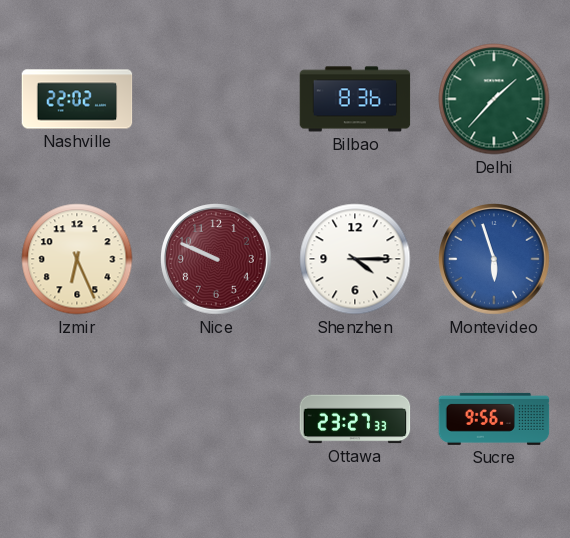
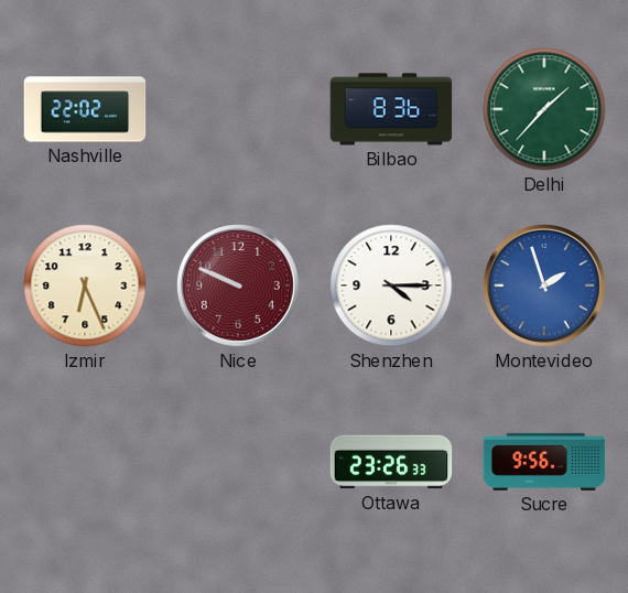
Montevideo: 5:57 -> 1:57 (545, 287)
Ottawa: 23:27 -> 23:26 (391, 462)
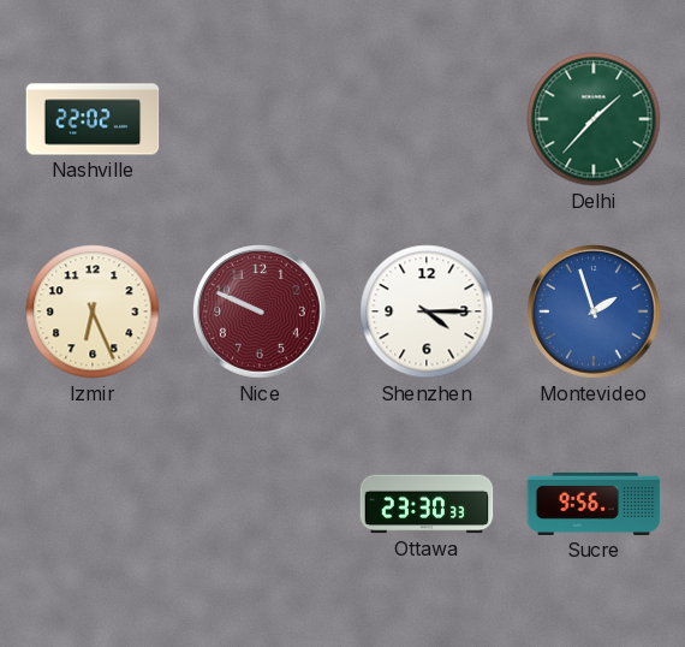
Bilbao: 8:36 -> none (391, 109)
Ottawa: 23:26 -> 23:30 (427, 504)
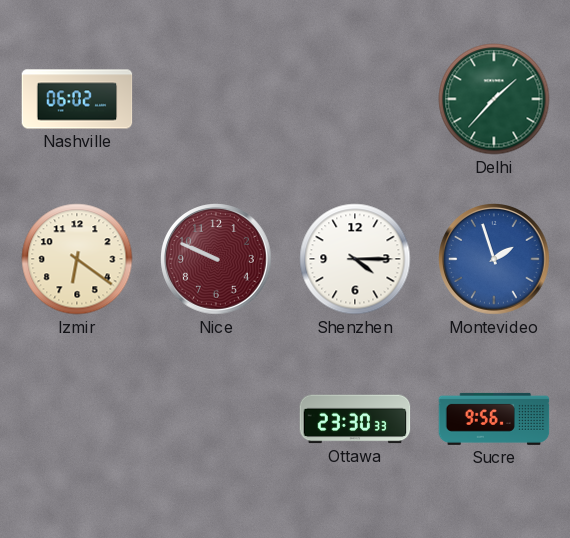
Nashville: 22:02 -> 06:02 (77, 99)
Izmir: 6:26 -> 6:21 (77, 259)
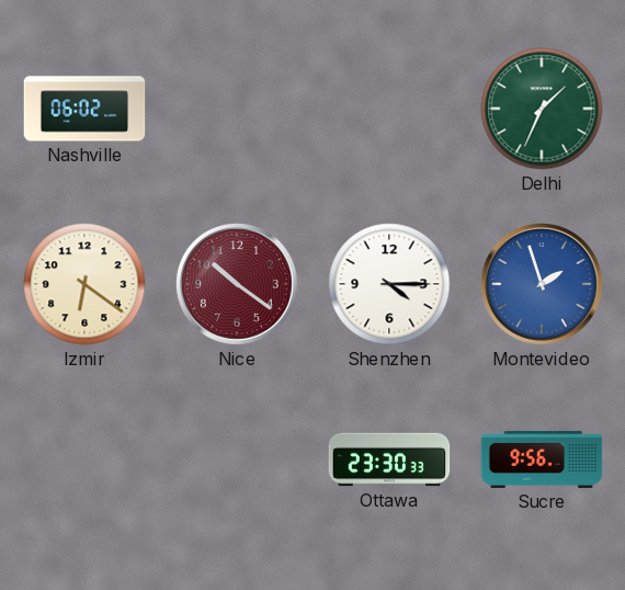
Delhi: 1:37 -> 1:34 (542, 109)
Nice: 9:49 -> 10:21 (238, 285)
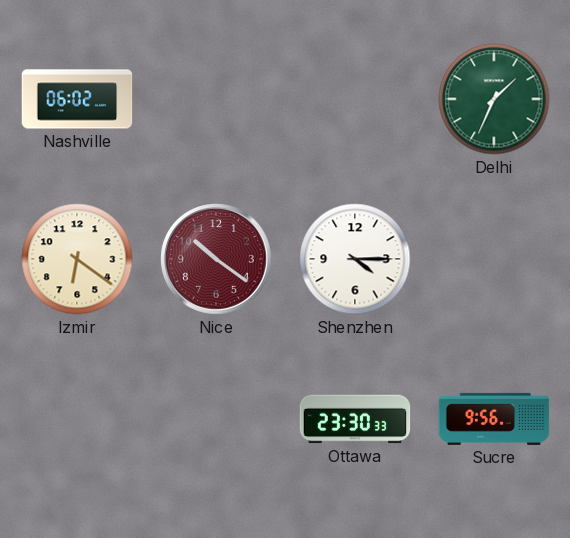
Montevideo: 1:57 -> none (543, 285)
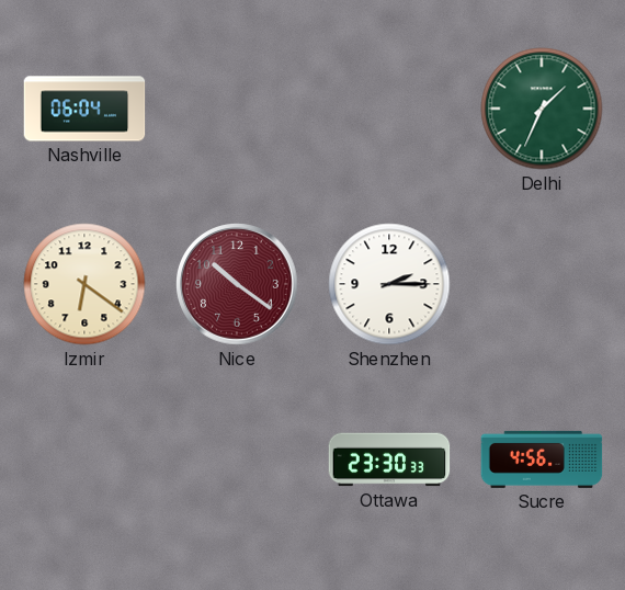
Nashville: 06:02 -> 06:04 (84, 109)
Shenzhen: 4:15 -> 2:15 (389, 284)
Sucre: 9:56 -> 4:56 (542, 459)
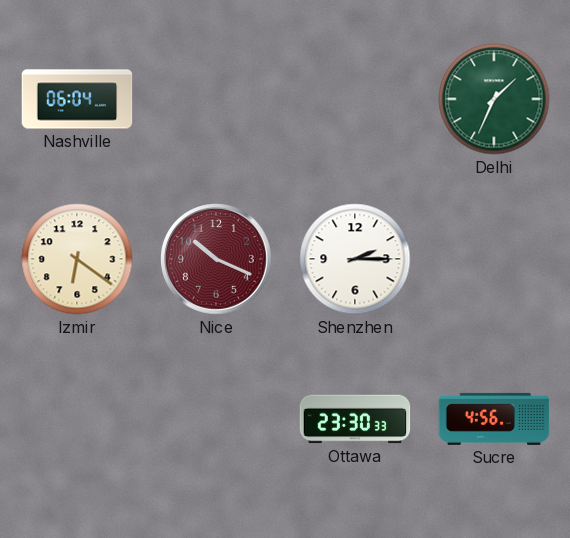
Nice: 10:21 -> 10:19 (217, 260)
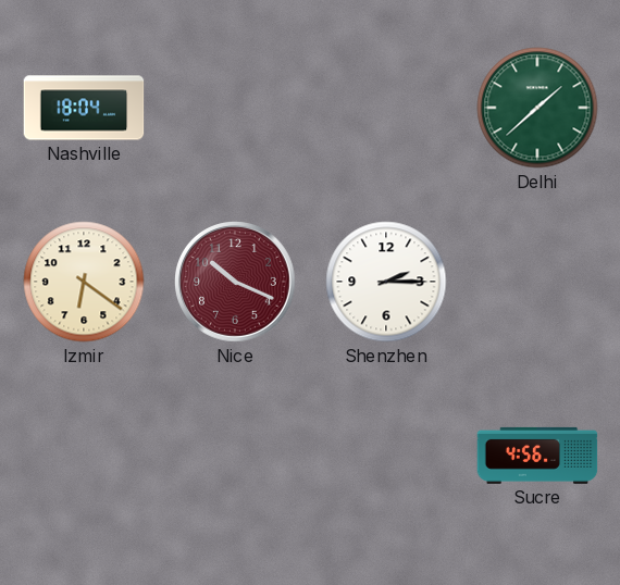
Nashville: 06:04 -> 18:04 (84, 108)
Delhi: 1:34 -> 1:38 (537, 108)
Ottawa: 23:30 -> none (355, 419)
